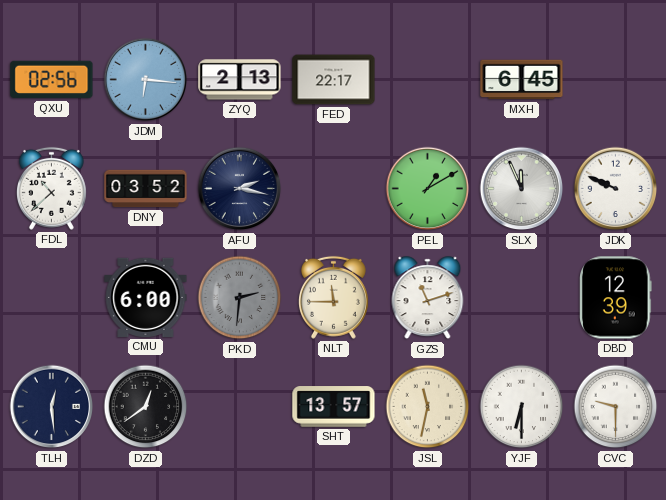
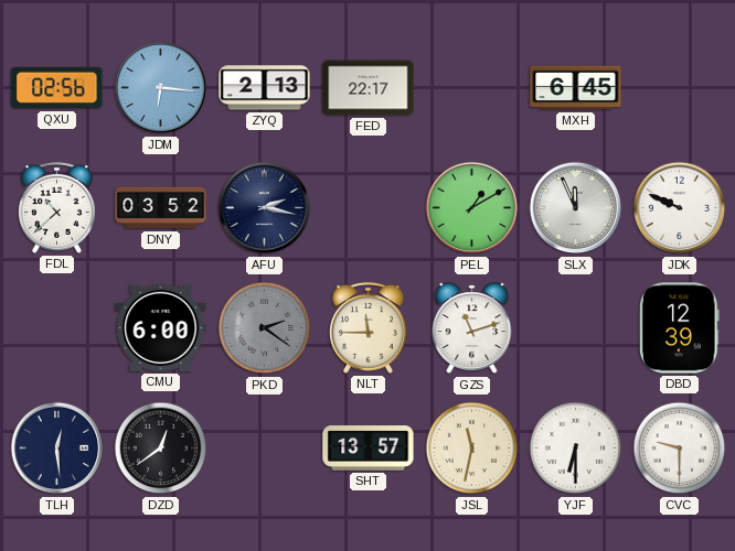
PKD: 2:31 -> 2:21 (265, 328)
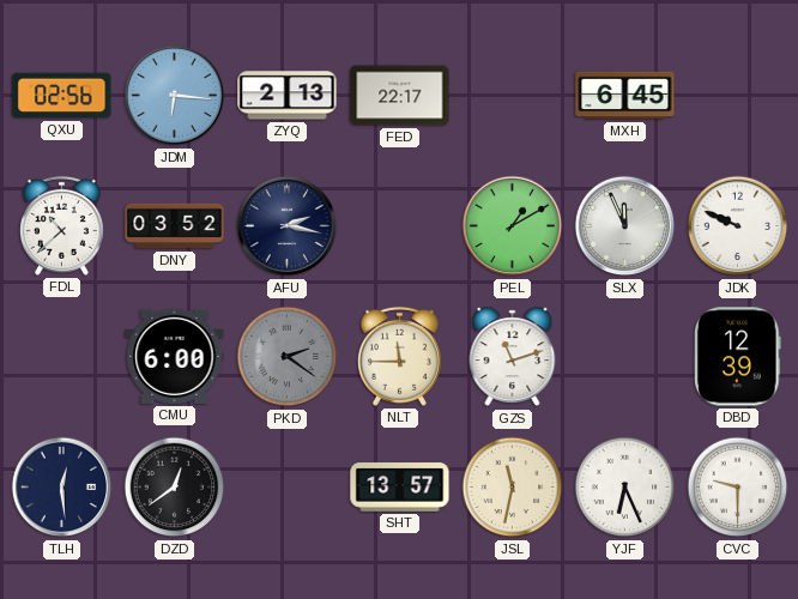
YJF: 6:30 -> 6:26 (625, 488)
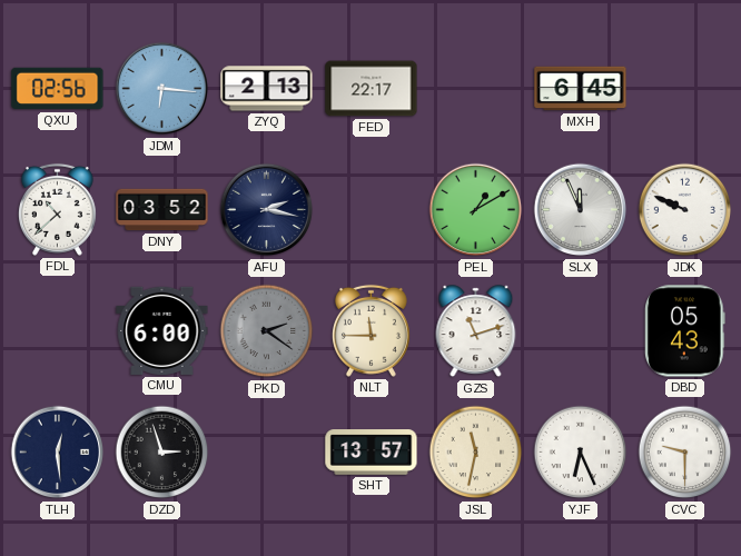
DBD: 12:39 -> 05:43 (685, 331)
DZD: 12:39 -> 2:57 (162, 453)
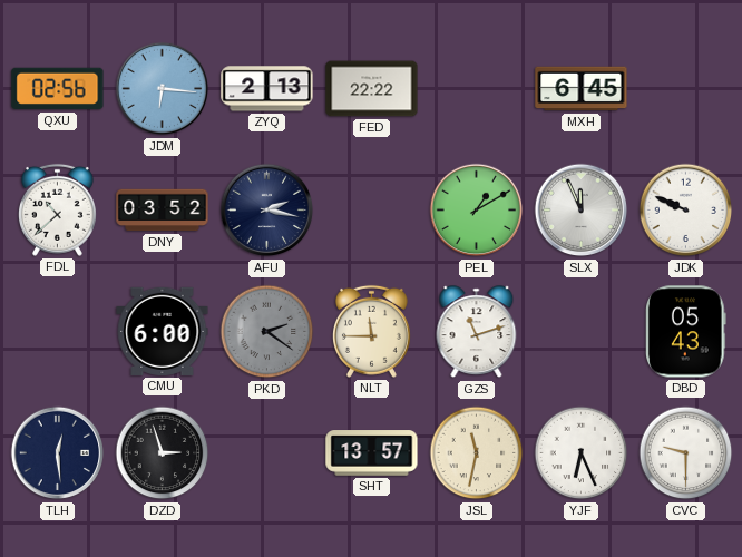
FED: 22:17 -> 22:22 (372, 89)
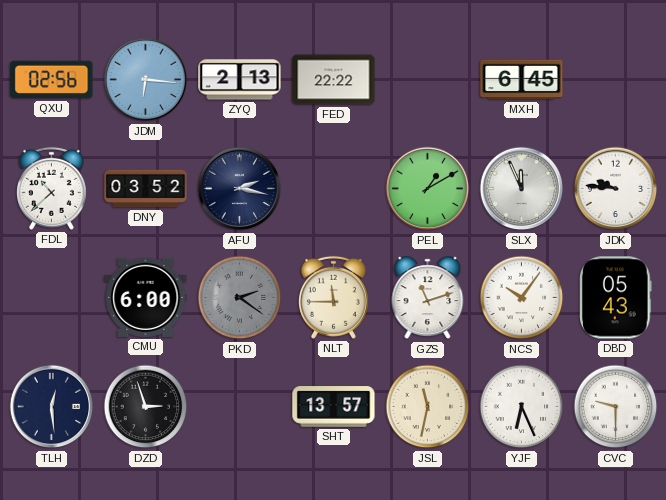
JDK: 9:49 -> 9:46 (616, 189)
NCS: none -> 10:06 (522, 298)
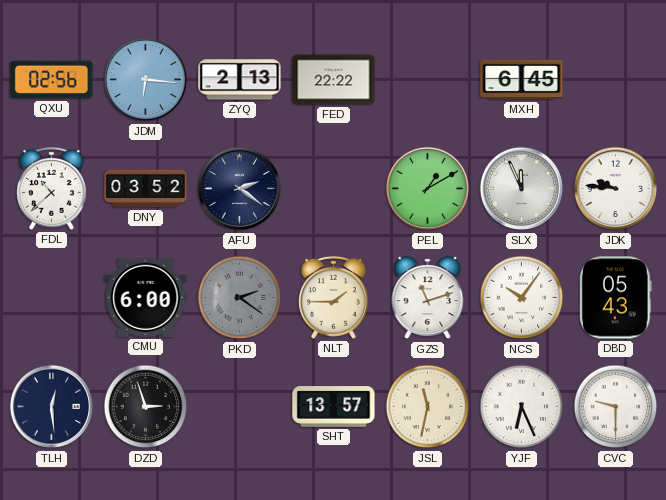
AFU: 2:17 -> 2:21 (240, 189)
NLT: 11:45 -> 1:45 (333, 297)
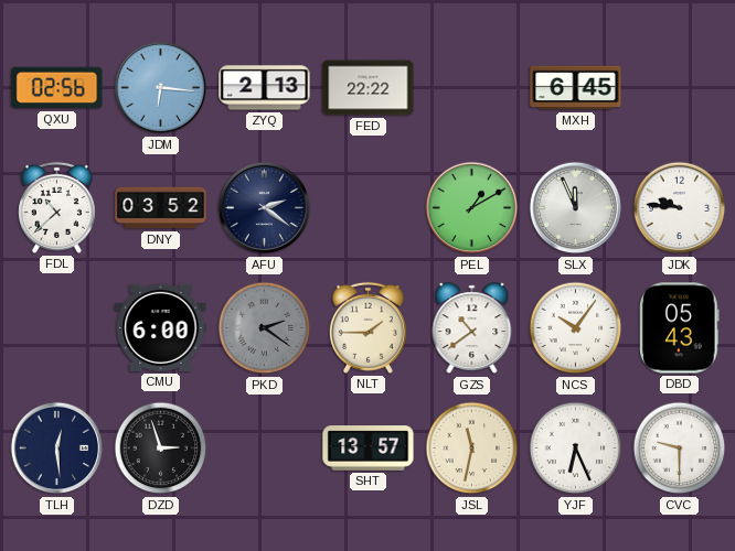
GZS: 11:12 -> 10:39 (472, 328)
